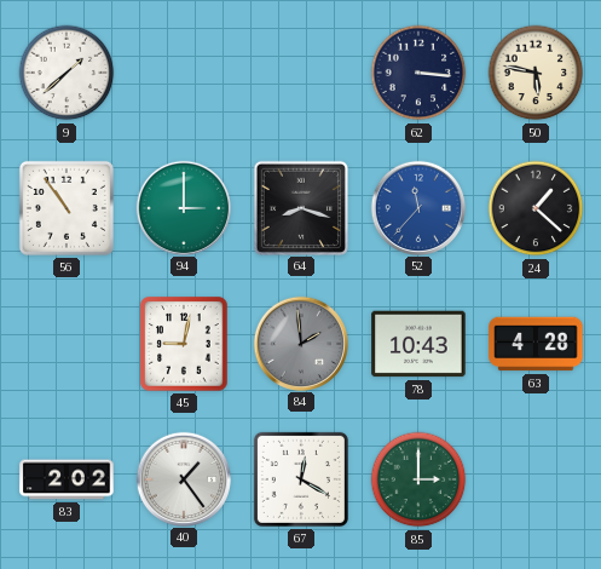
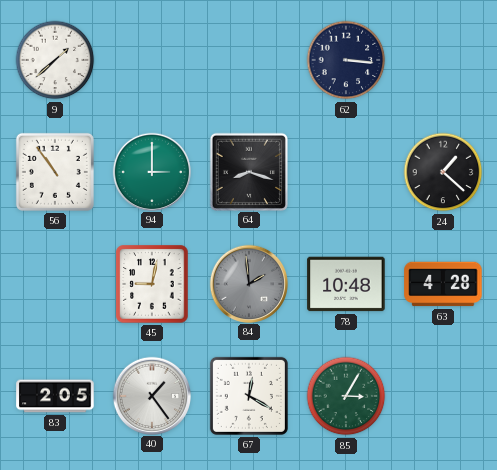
50: 5:47 -> none (536, 73)
52: 11:37 -> none (418, 207)
78: 10:43 -> 10:48 (346, 284)
83: 2:02 -> 2:05 (55, 396)
85: 3:00 -> 3:05 (346, 396)
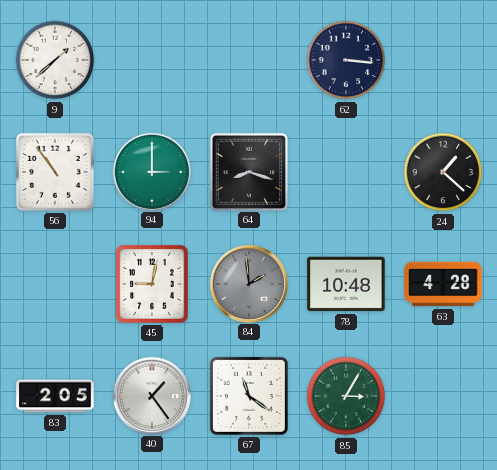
67: 12:20 -> 11:21 (249, 396)
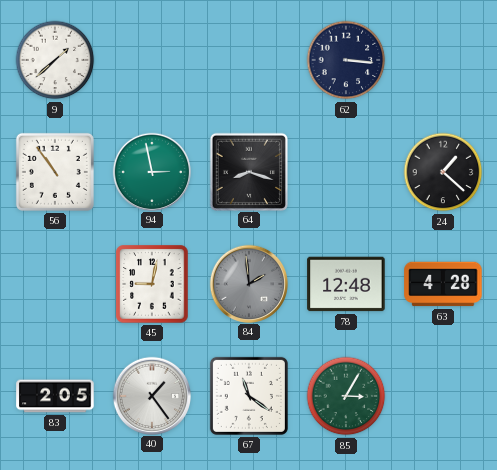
94: 3:00 -> 2:58 (152, 171)
78: 10:48 -> 12:48 (346, 284)
